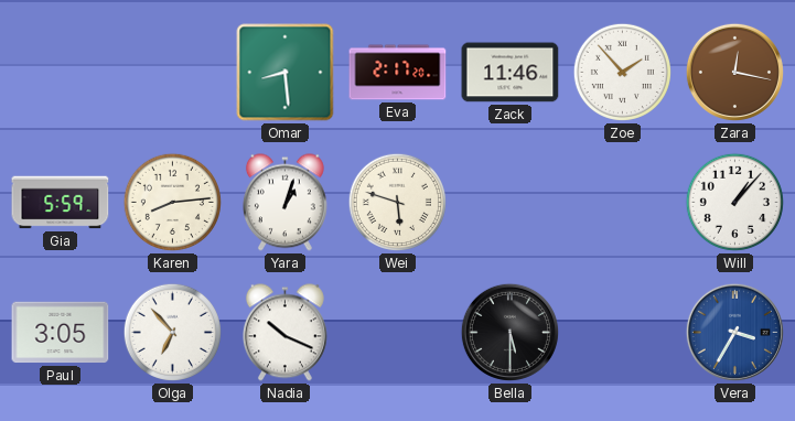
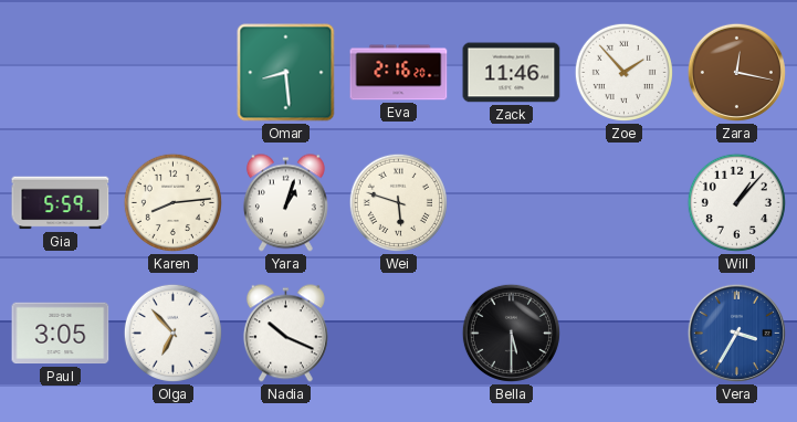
Eva: 2:17 -> 2:16 (399, 73)
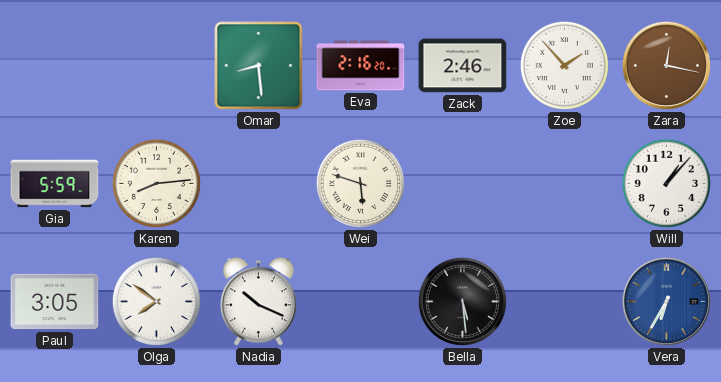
Zack: 11:46 -> 2:46 (463, 66)
Yara: 1:03 -> none (285, 203)
Olga: 6:53 -> 7:51 (156, 301)
Bella: 5:30 -> 5:29 (462, 301)
Vera: 3:35 -> 6:35 (666, 301)
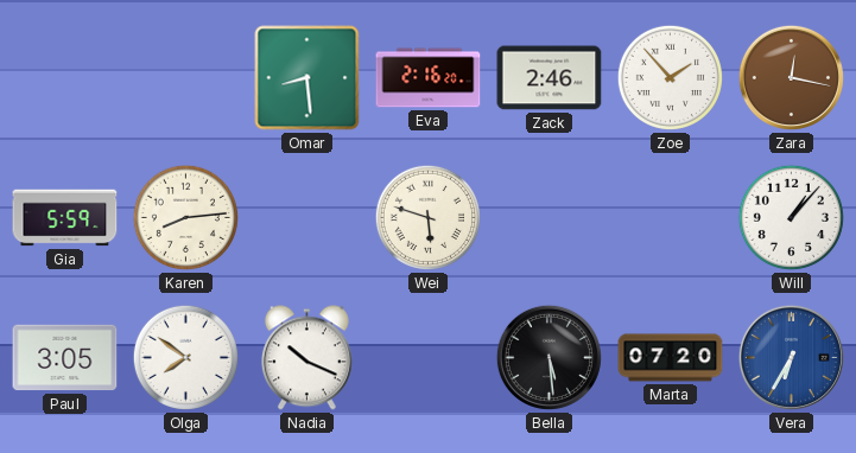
Marta: none -> 07:20 (671, 358)
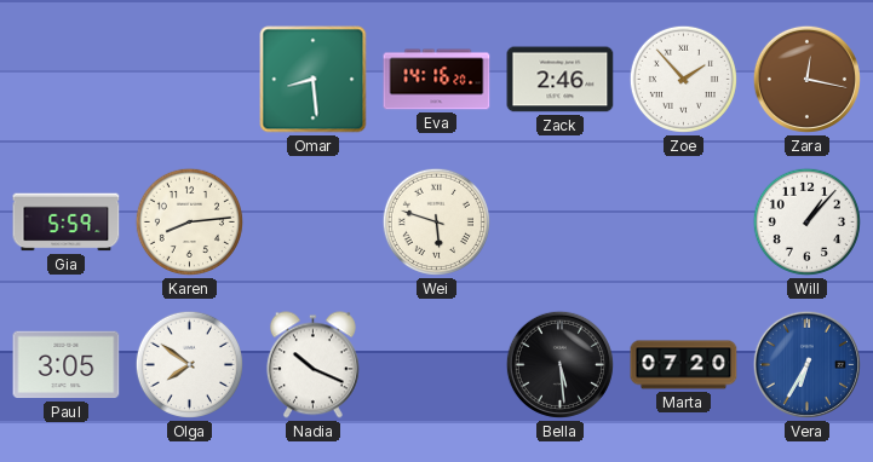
Eva: 2:16 -> 14:16 (437, 80)
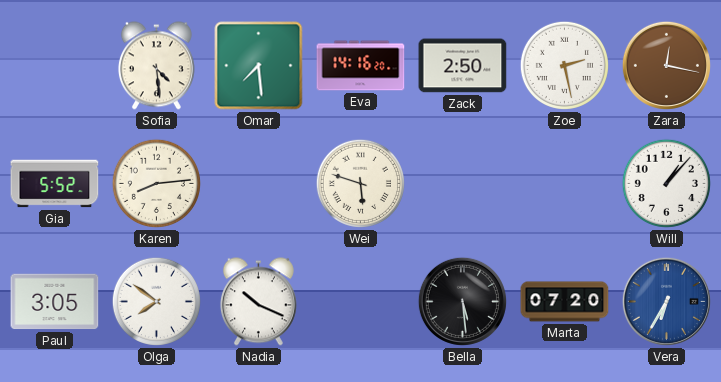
Sofia: none -> 4:29 (156, 66)
Omar: 8:29 -> 7:29 (259, 66)
Zack: 2:46 -> 2:50 (463, 66)
Zoe: 1:53 -> 2:28 (564, 65)
Gia: 5:59 -> 5:52 (55, 184)
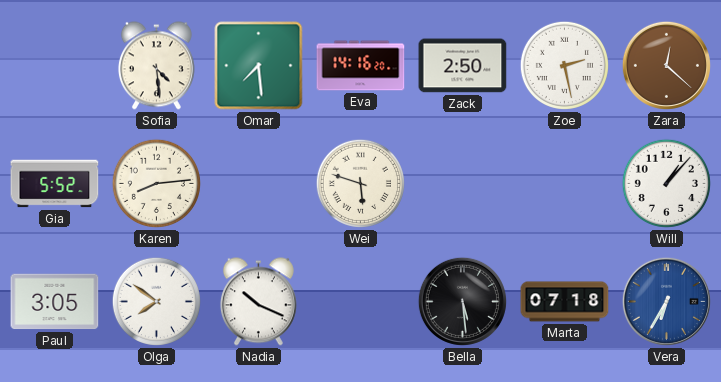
Zara: 12:17 -> 12:22 (666, 65)
Marta: 07:20 -> 07:18 (565, 302)
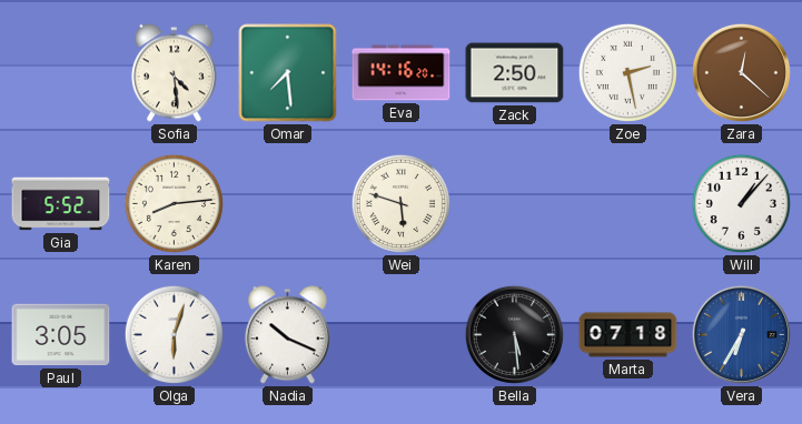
Olga: 7:51 -> 6:03 (174, 334)
